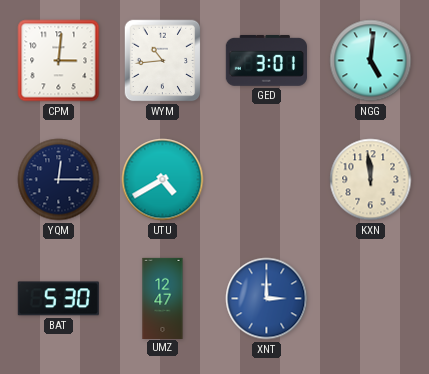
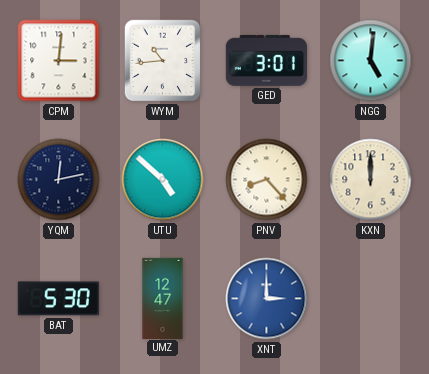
YQM: 12:15 -> 12:13 (59, 180)
UTU: 4:40 -> 4:52 (163, 180)
PNV: none -> 8:23 (267, 180)
KXN: 11:59 -> 12:00 (371, 180)
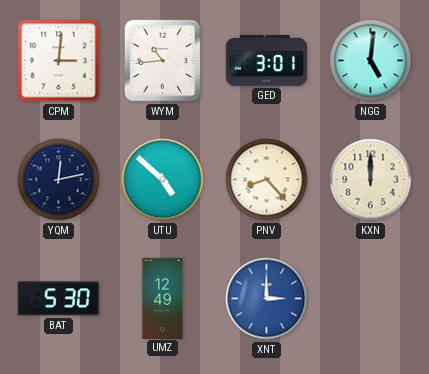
UMZ: 12:47 -> 12:49 (163, 298)
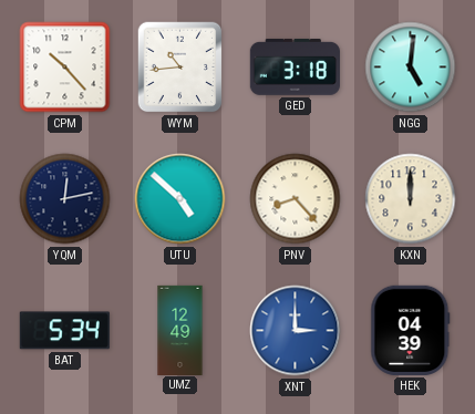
CPM: 3:01 -> 10:23 (65, 68)
GED: 3:01 -> 3:18 (295, 66)
BAT: 5:30 -> 5:34 (64, 331)
HEK: none -> 04:39 (411, 330)
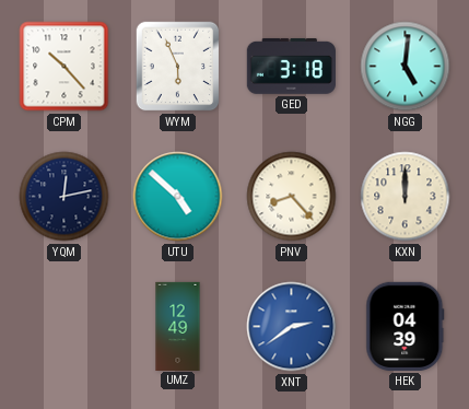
WYM: 10:44 -> 5:56 (178, 67)
BAT: 5:34 -> none (64, 331)
XNT: 3:00 -> 2:39 (292, 327)
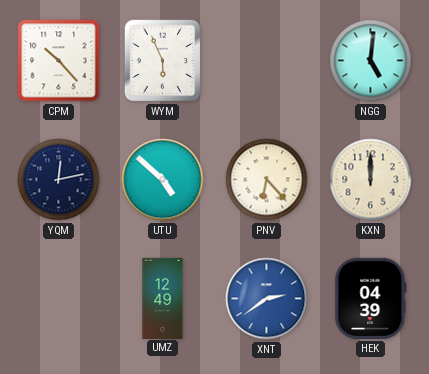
GED: 3:18 -> none (291, 66)
PNV: 8:23 -> 6:23 (267, 180)
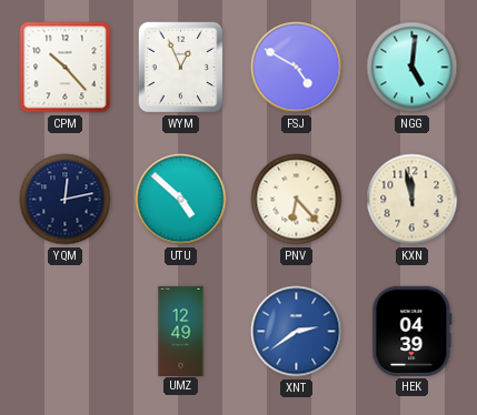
WYM: 5:56 -> 12:56 (181, 68)
FSJ: none -> 4:50 (297, 68)
KXN: 12:00 -> 11:58 (413, 200)
